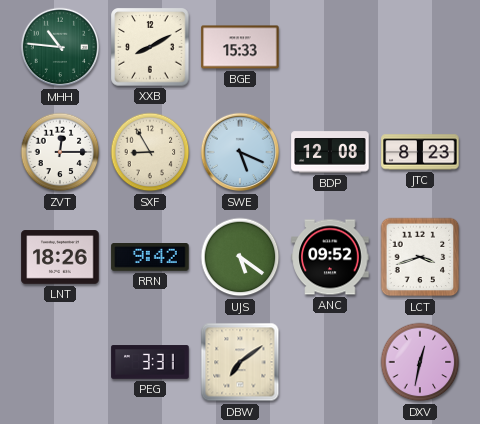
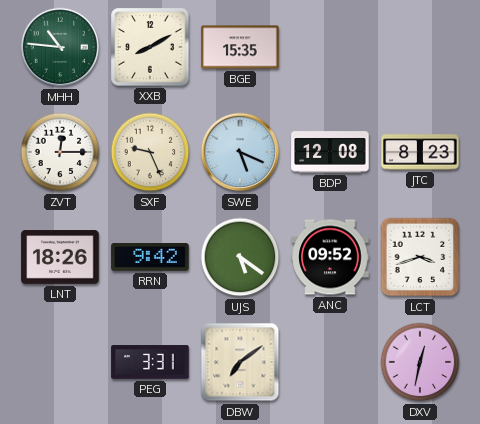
BGE: 15:33 -> 15:35 (240, 47)
SXF: 8:55 -> 9:26 (150, 152)
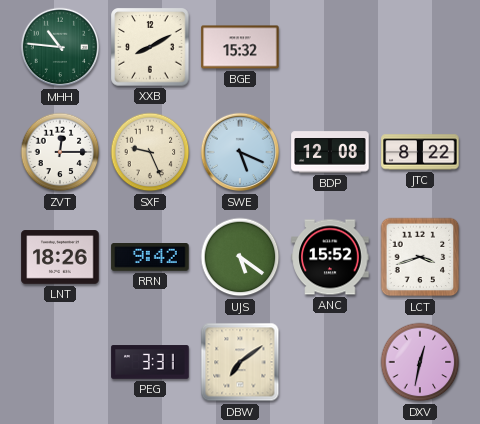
BGE: 15:35 -> 15:32 (240, 47)
JTC: 8:23 -> 8:22 (420, 152)
ANC: 09:52 -> 15:52 (330, 257)
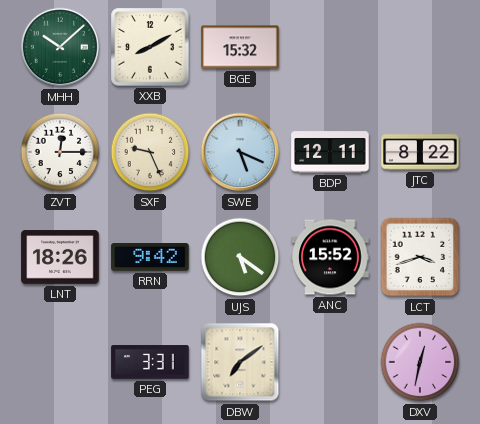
MHH: 10:46 -> 10:08 (60, 47)
BDP: 12:08 -> 12:11 (330, 152)
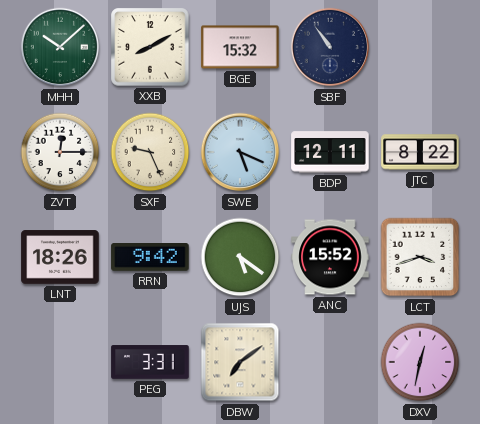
SBF: none -> 10:54 (330, 47)
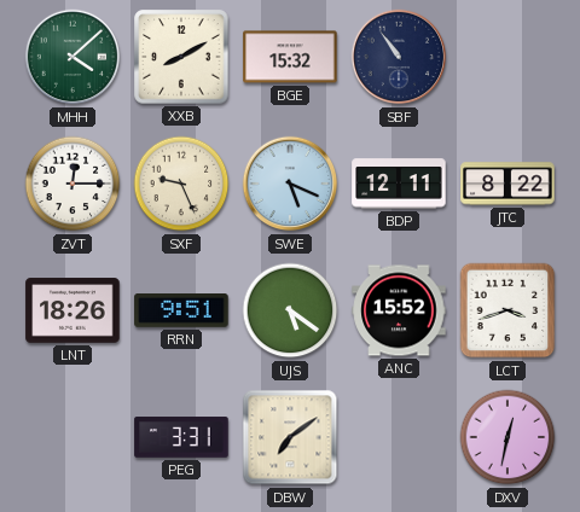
MHH: 10:08 -> 4:08 (72, 57)
RRN: 9:42 -> 9:51 (181, 312)
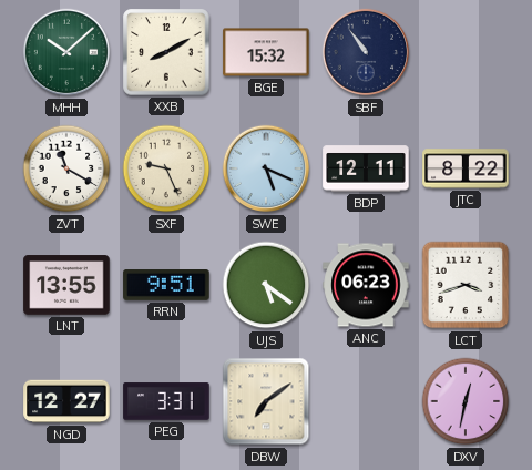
MHH: 4:08 -> 10:08 (66, 52)
ZVT: 12:15 -> 11:20 (66, 168)
LNT: 18:26 -> 13:55 (66, 285)
ANC: 15:52 -> 06:23 (366, 285)
NGD: none -> 12:27 (66, 401)
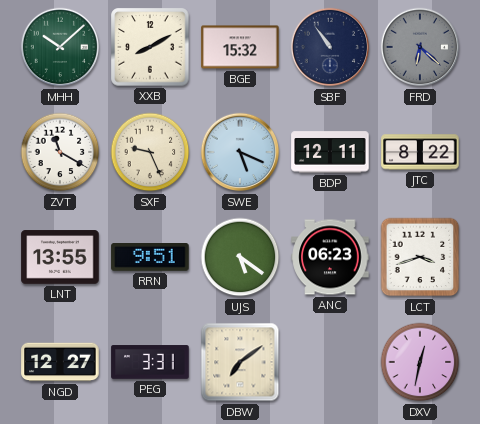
FRD: none -> 6:22 (420, 47)
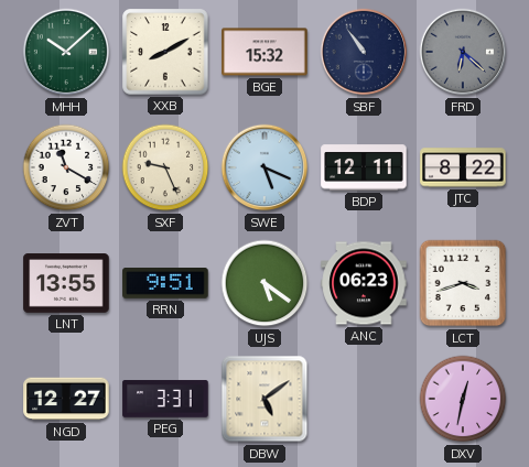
DBW: 7:09 -> 5:09 (264, 399)
